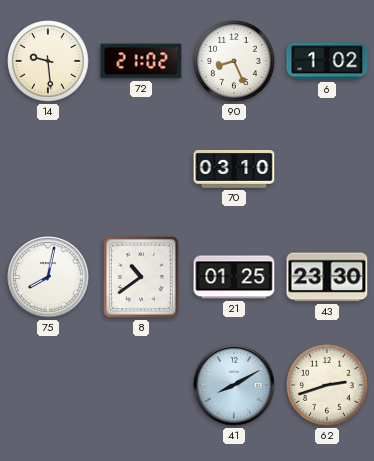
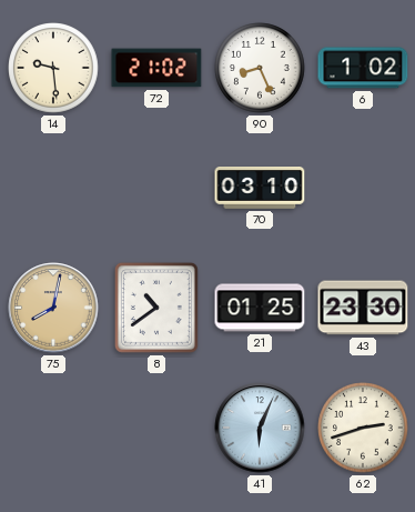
75 dial: white -> champagne (53, 308)
41: 8:10 -> 6:04 (260, 428)
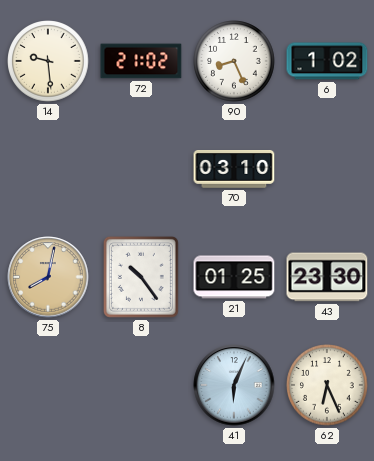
8: 10:39 -> 10:24 (141, 277)
62: 2:42 -> 6:26 (327, 385)
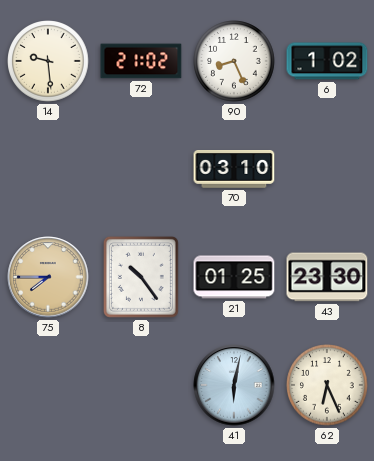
75: 8:02 -> 7:45 (48, 277)
41: 6:04 -> 6:02 (234, 385)
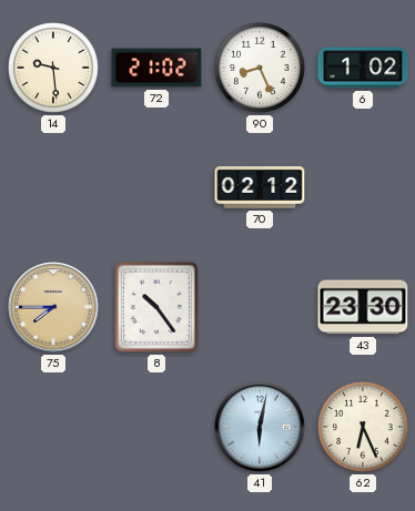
70: 03:10 -> 02:12 (260, 188)
21: 01:25 -> none (234, 277)
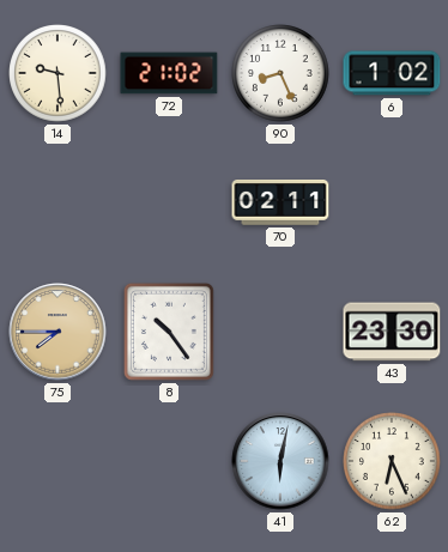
70: 02:12 -> 02:11 (280, 204)
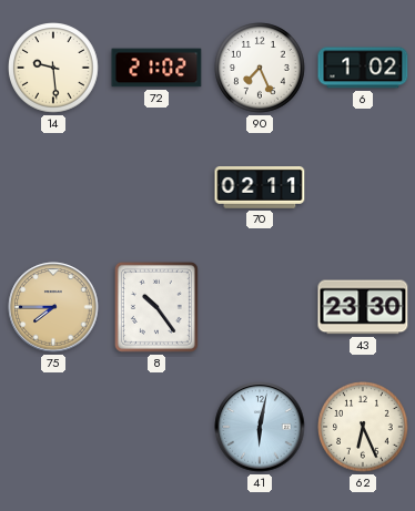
90: 8:26 -> 7:26 (260, 68)
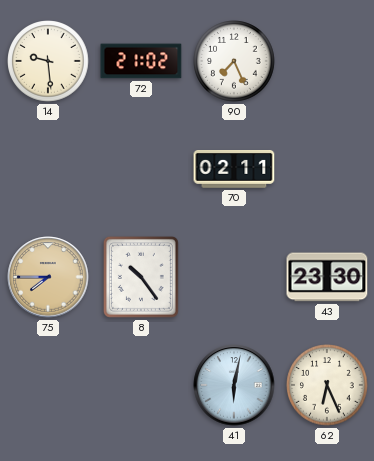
6: 1:02 -> none (363, 68)
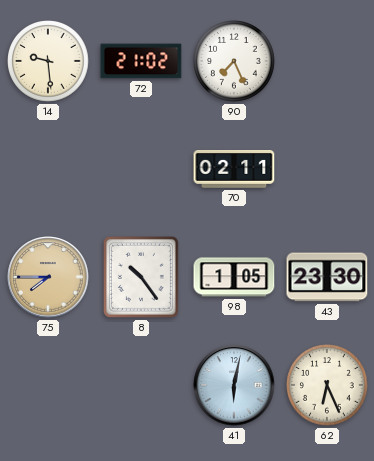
98: none -> 1:05 (234, 277)
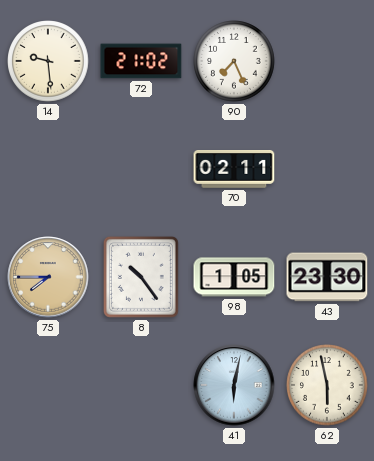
62: 6:26 -> 5:58 (327, 385)
